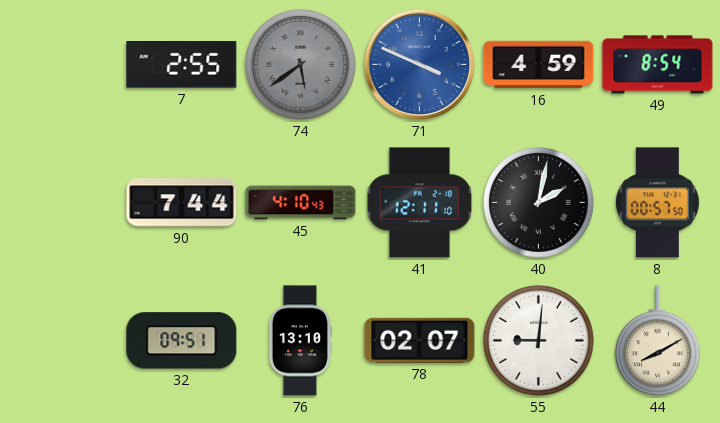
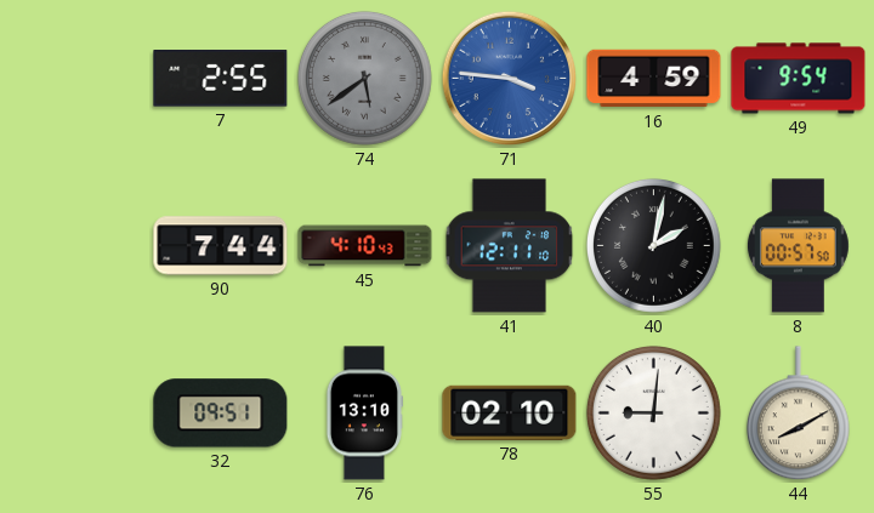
71: 3:49 -> 3:46 (510, 79)
49: 8:54 -> 9:54 (799, 79)
78: 02:07 -> 02:10 (510, 412)
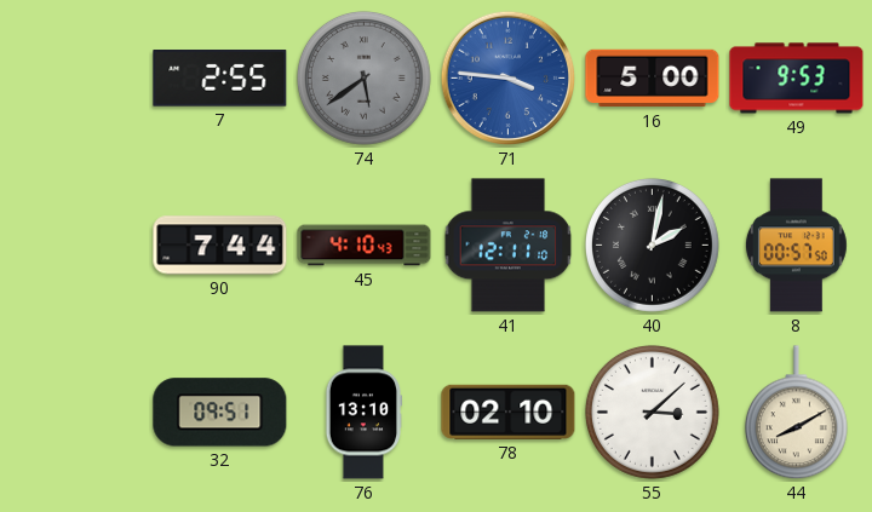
16: 4:59 -> 5:00 (653, 79)
49: 9:54 -> 9:53 (797, 79)
55: 9:01 -> 3:08 (652, 412)
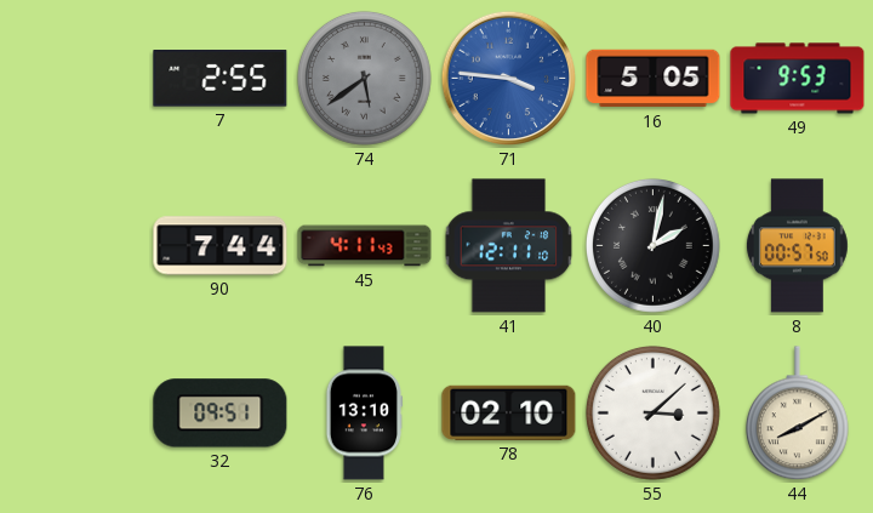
16: 5:00 -> 5:05 (654, 79)
45: 4:10 -> 4:11 (365, 246)
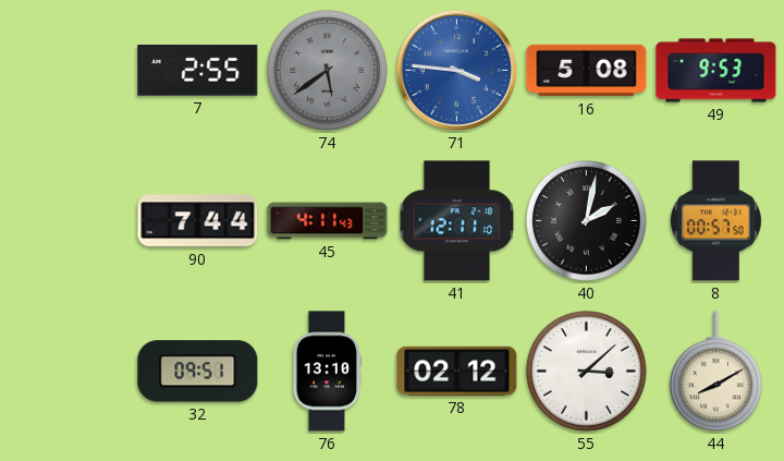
16: 5:05 -> 5:08 (587, 71)
78: 02:10 -> 02:12 (457, 371)
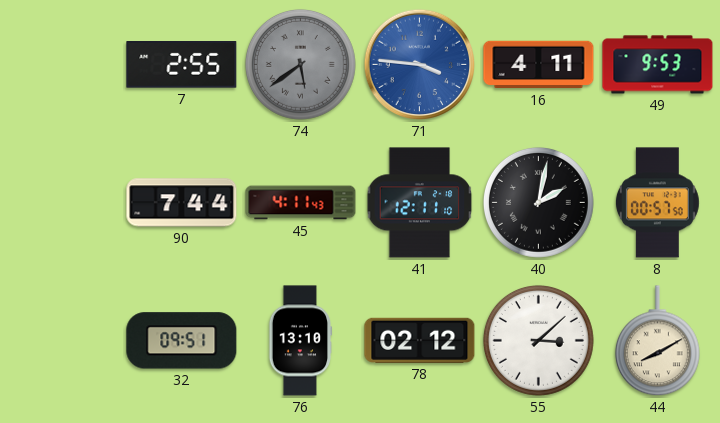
16: 5:08 -> 4:11 (539, 65)
